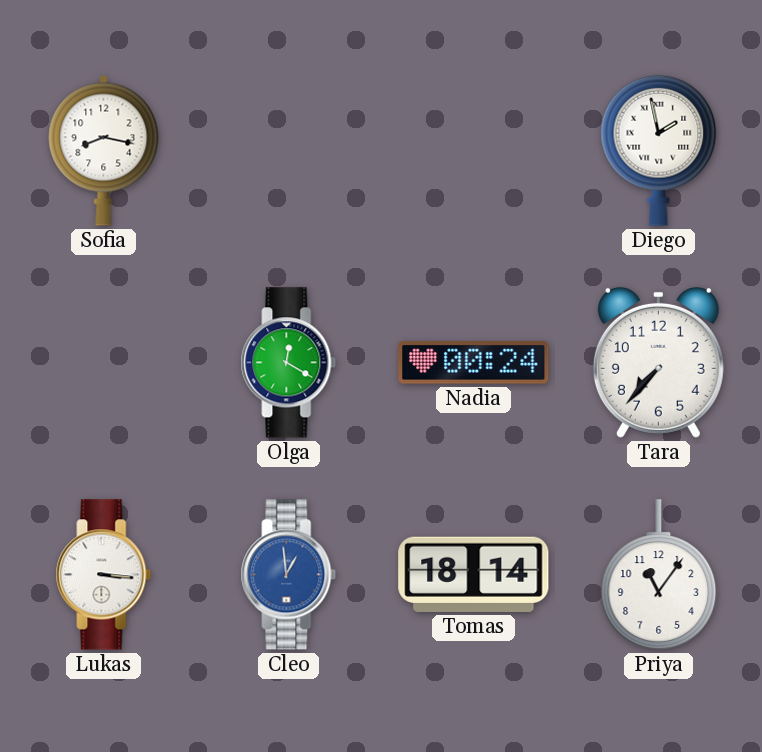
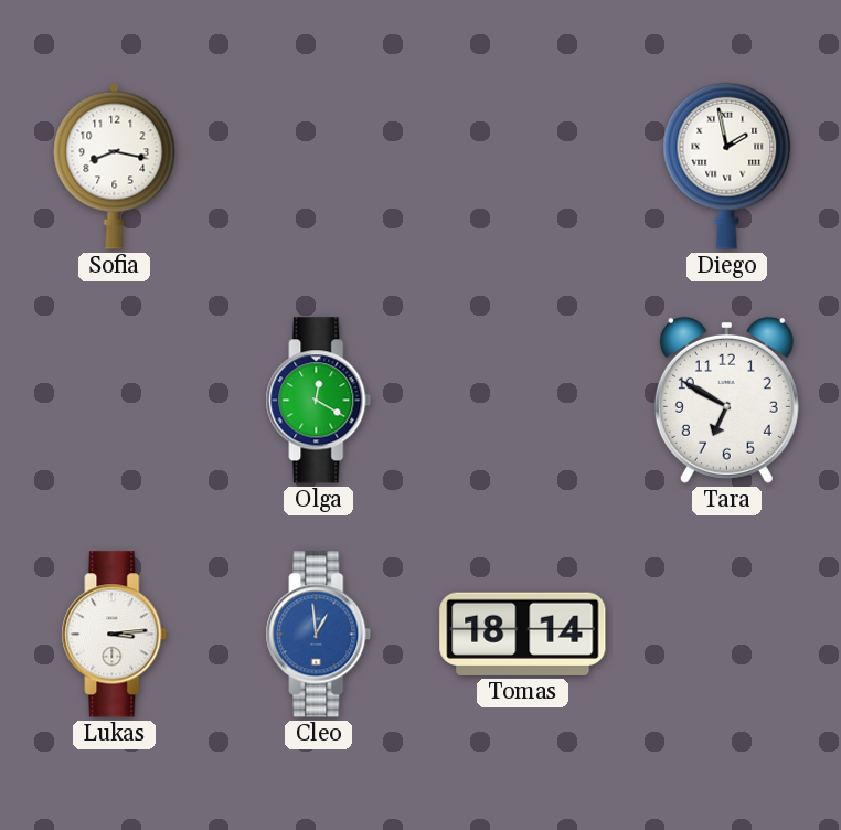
Nadia: 00:24 -> none (474, 363)
Tara: 7:37 -> 6:50 (726, 400)
Lukas: 3:16 -> 3:14 (115, 635)
Priya: 11:06 -> none (659, 575)
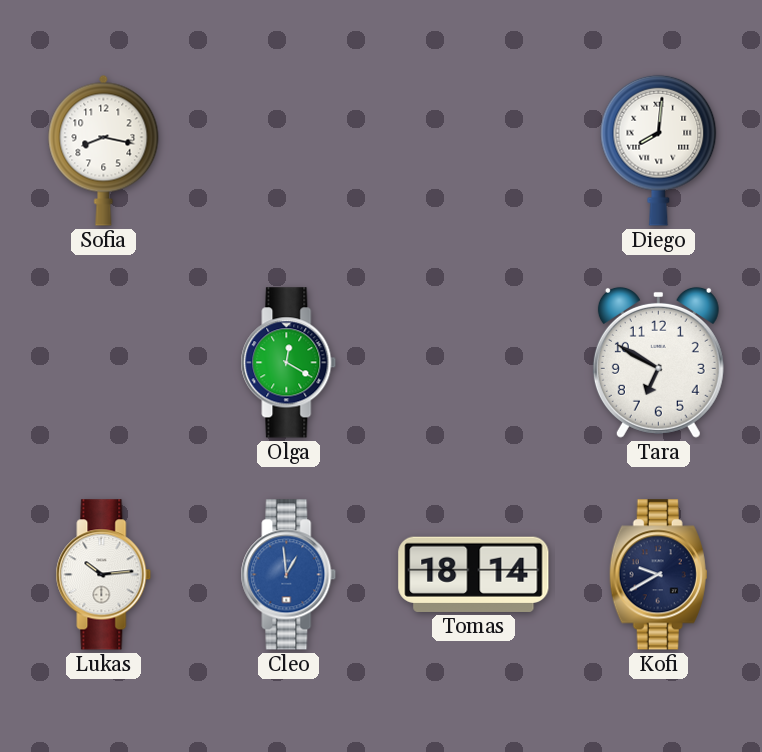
Diego: 1:58 -> 8:01 (659, 150)
Lukas: 3:14 -> 10:14 (104, 575)
Kofi: none -> 9:40 (658, 575)
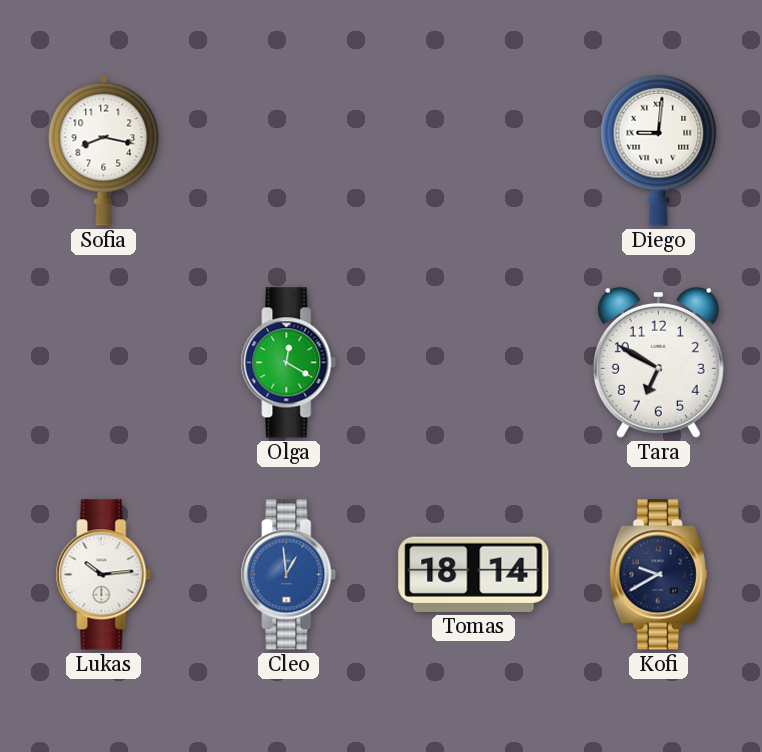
Diego: 8:01 -> 9:01 (659, 150)
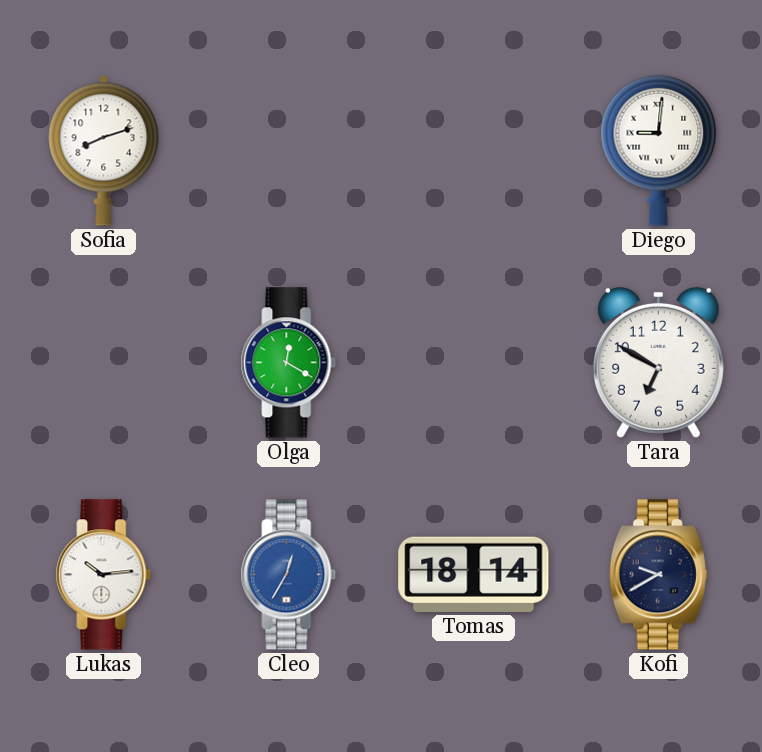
Sofia: 8:17 -> 8:12 (104, 150)
Cleo: 12:59 -> 12:35 (289, 575)
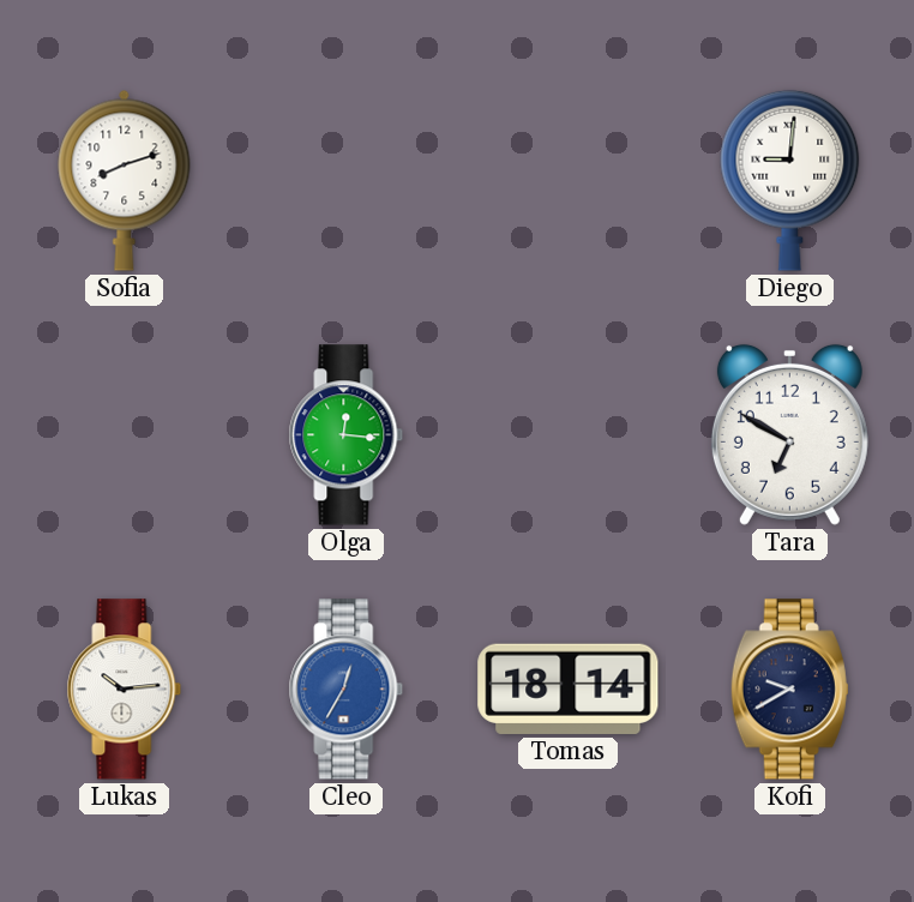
Olga: 12:20 -> 12:16 (347, 435)
